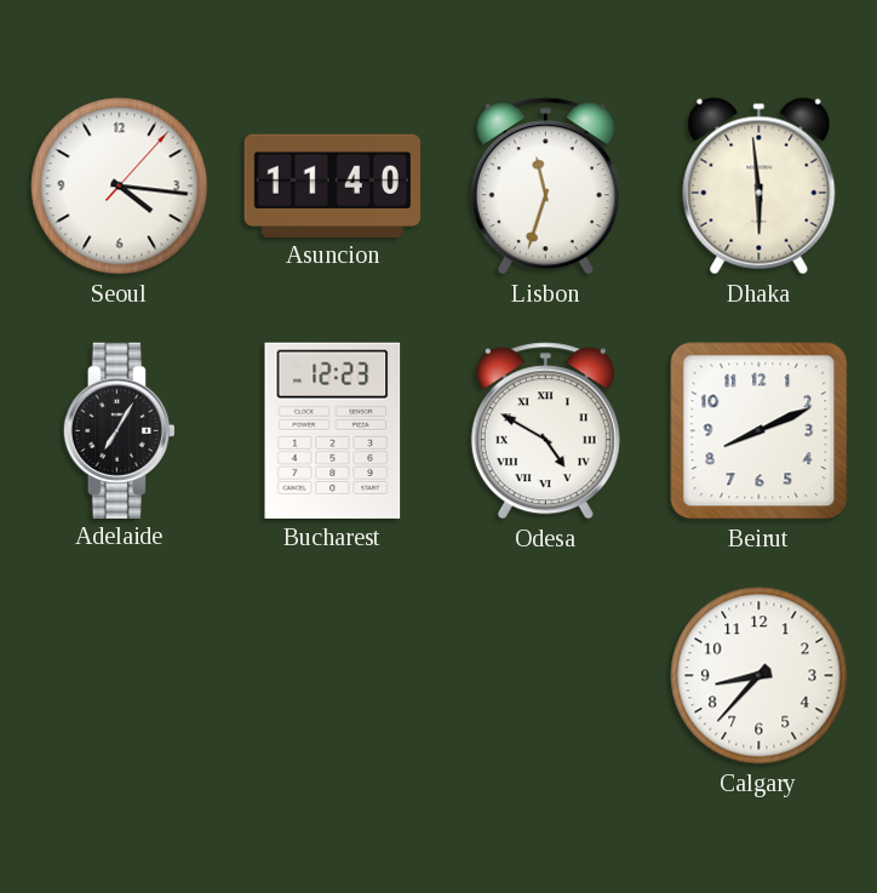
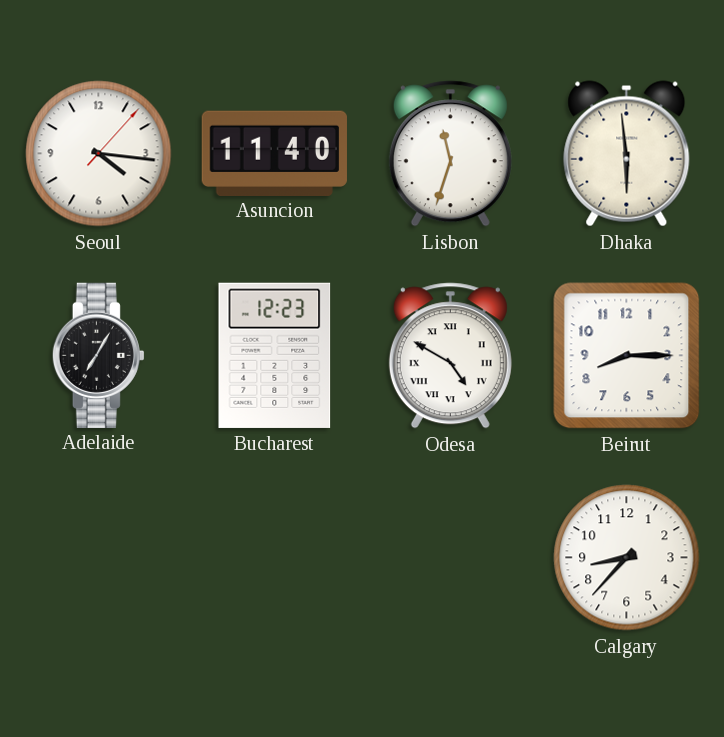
Beirut: 8:11 -> 8:15 (627, 356)
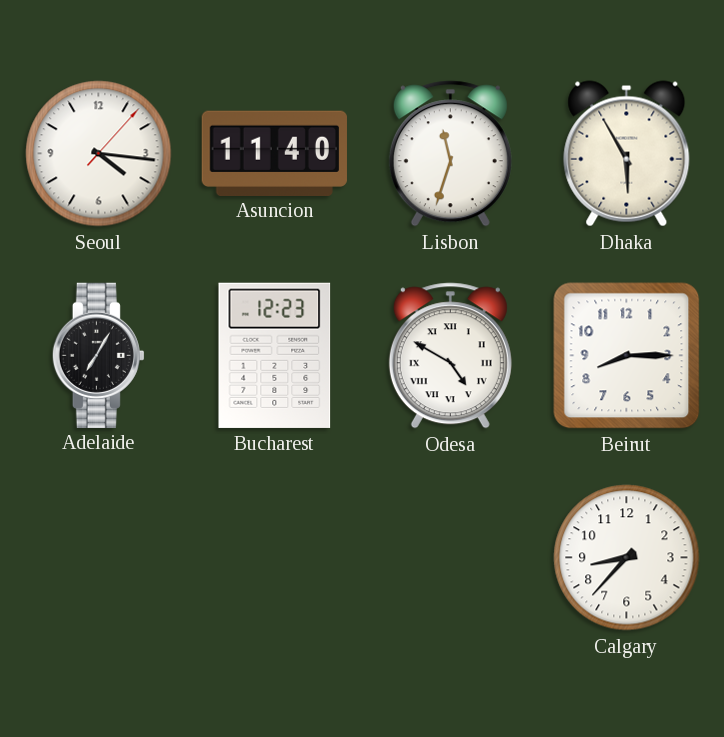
Dhaka: 5:59 -> 5:55 (627, 154)
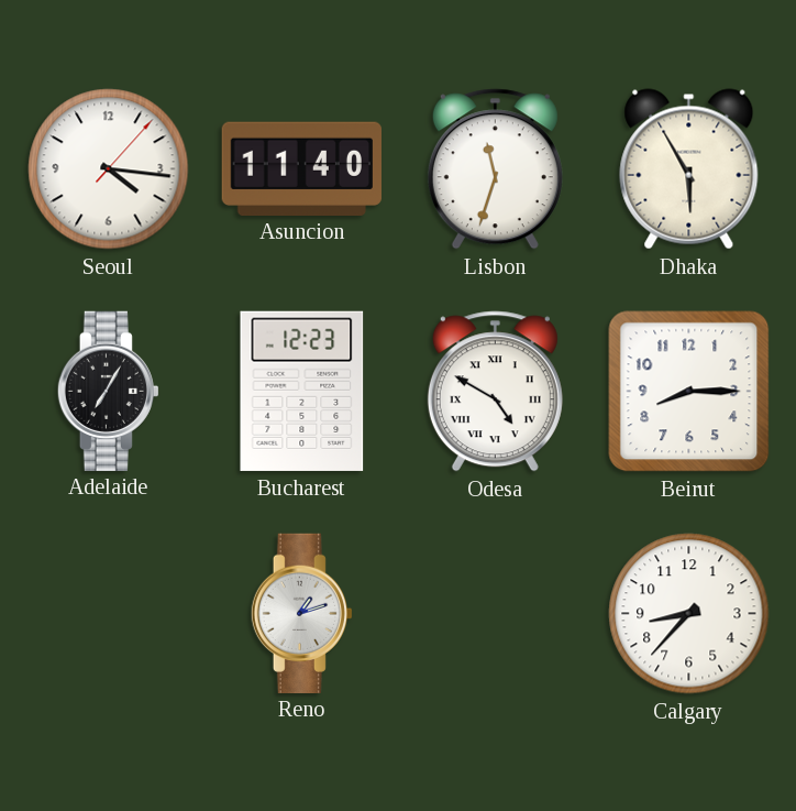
Reno: none -> 1:12 (301, 613)
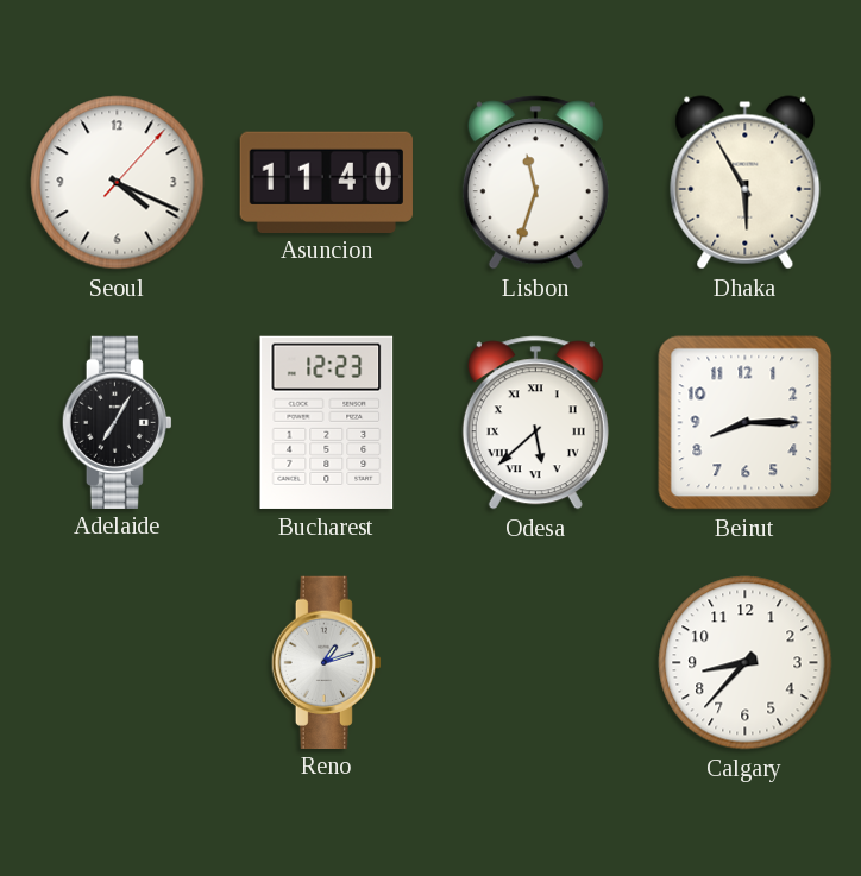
Seoul: 4:16 -> 4:19 (118, 183)
Odesa: 4:50 -> 5:38 (535, 423)
